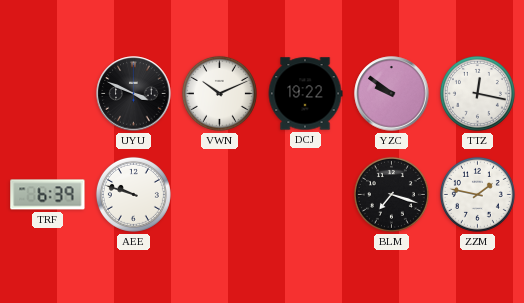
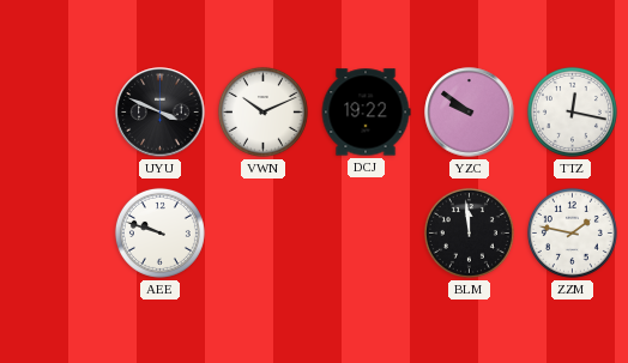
TRF: 6:39 -> none (48, 195)
BLM: 7:18 -> 11:59 (469, 232)
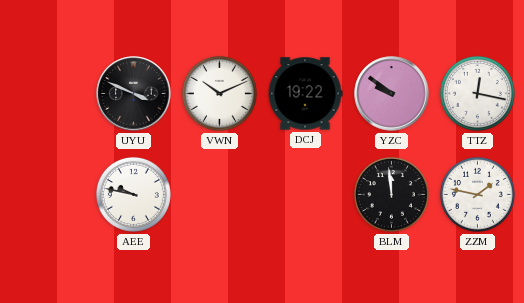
AEE: 9:48 -> 9:47 (133, 194)
